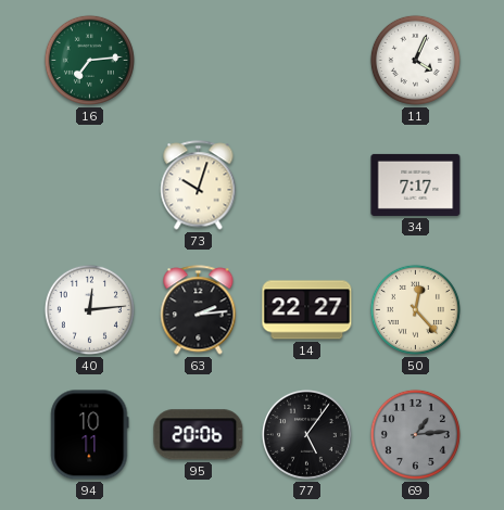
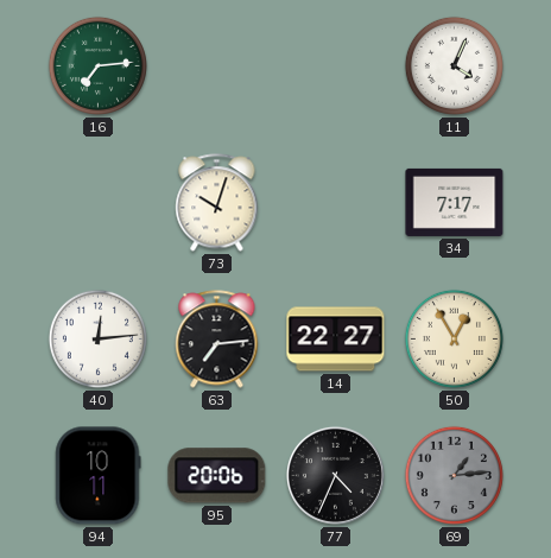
63: 2:14 -> 7:14 (217, 340)
50: 12:23 -> 12:55 (454, 338)
77: 5:06 -> 4:34 (335, 475)
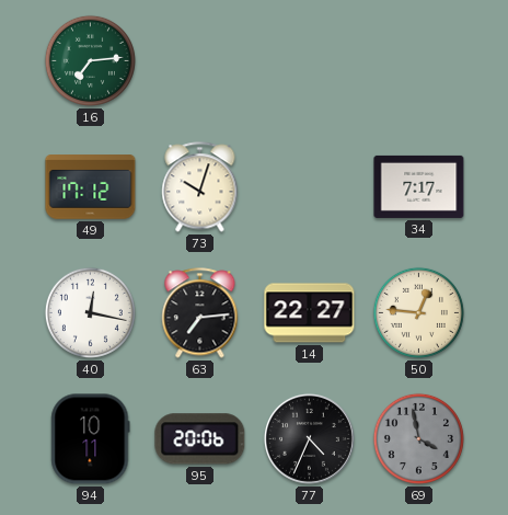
11: 4:04 -> none (454, 65)
49: none -> 17:12 (91, 187)
40: 12:14 -> 12:17 (90, 312)
50: 12:55 -> 12:46 (418, 312)
69: 1:14 -> 3:58 (418, 438)
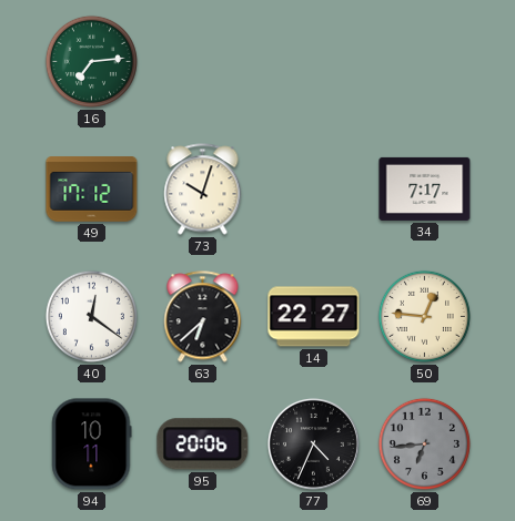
40: 12:17 -> 12:21 (91, 316)
63: 7:14 -> 6:38 (203, 317)
69: 3:58 -> 6:44 (424, 443)
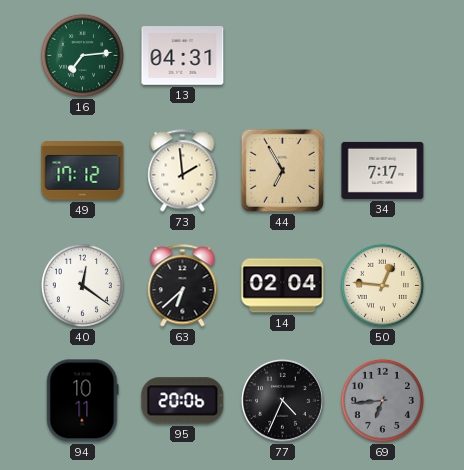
13: none -> 04:31 (183, 56)
73: 10:03 -> 1:59 (183, 171)
44: none -> 6:55 (282, 170)
14: 22:27 -> 02:04 (283, 286)
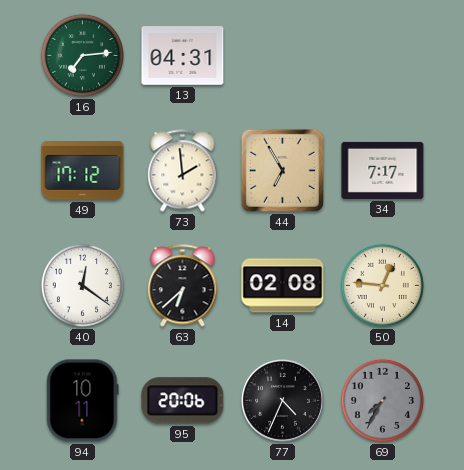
14: 02:04 -> 02:08 (283, 286)
69: 6:44 -> 7:35 (382, 400)
